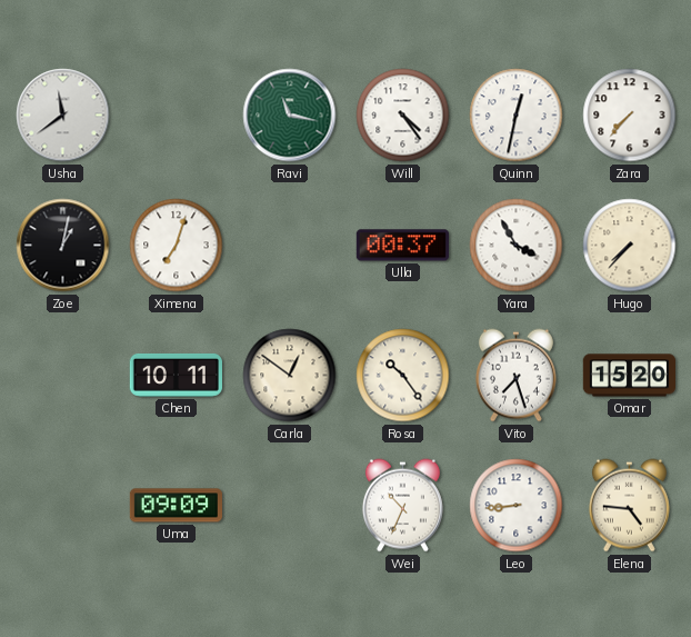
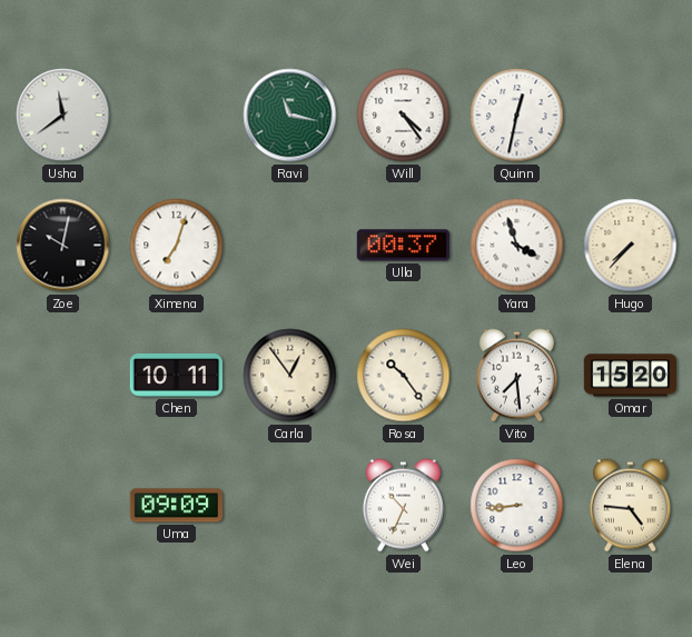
Zara: 7:37 -> none (630, 116)
Zoe: 1:02 -> 10:02 (63, 246)
Yara: 3:55 -> 3:57 (517, 246)
Carla: 12:51 -> 12:54 (290, 376)
Vito: 7:27 -> 7:29 (516, 376)
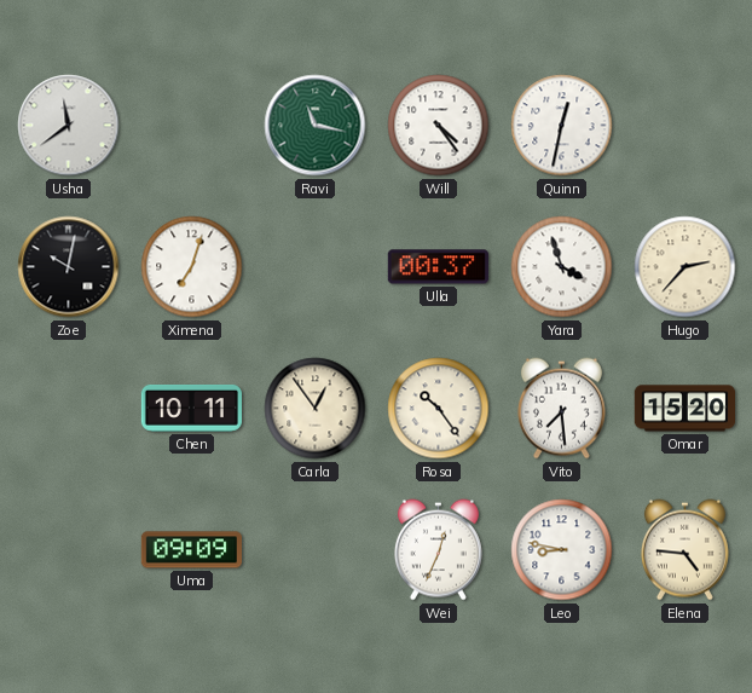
Hugo: 7:37 -> 2:37 (686, 267)
Wei: 10:34 -> 12:34 (438, 550)
Leo: 8:44 -> 8:47 (562, 550)
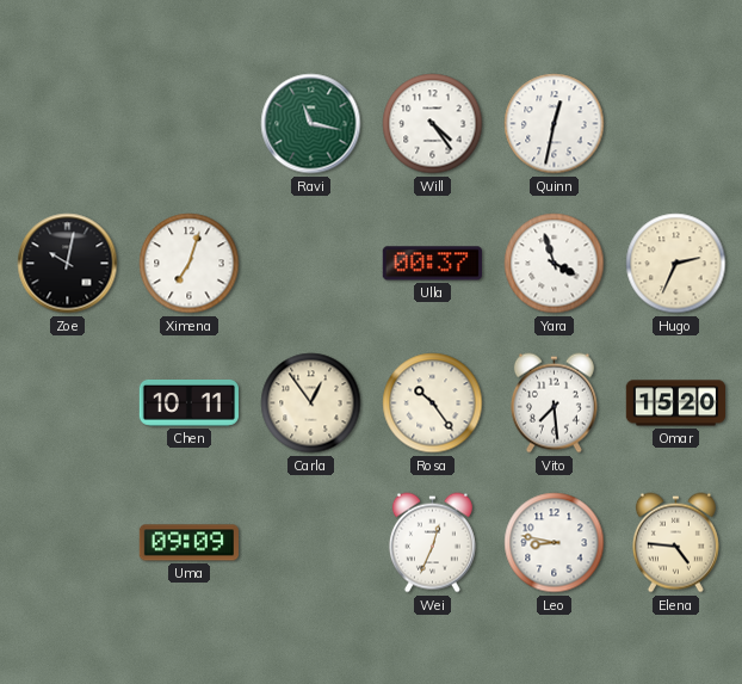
Usha: 11:39 -> none (69, 126)
Hugo: 2:37 -> 2:34 (676, 264)
